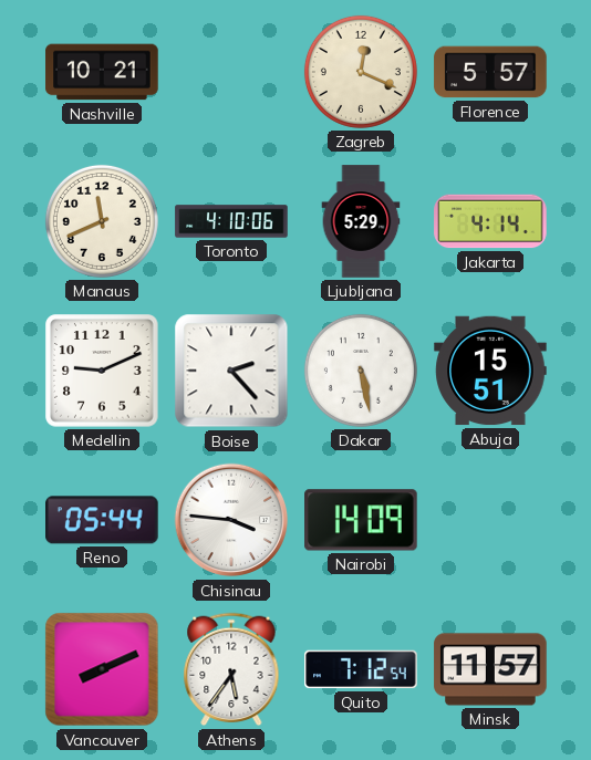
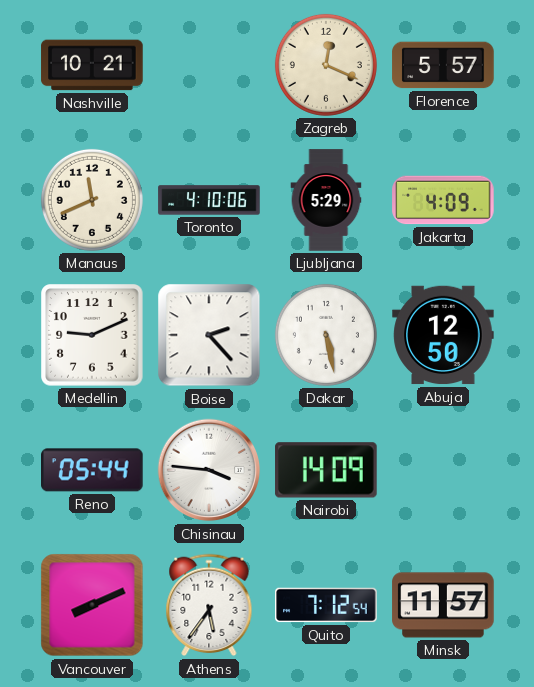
Jakarta: 4:14 -> 4:09 (443, 200)
Abuja: 15:51 -> 12:50 (443, 335)
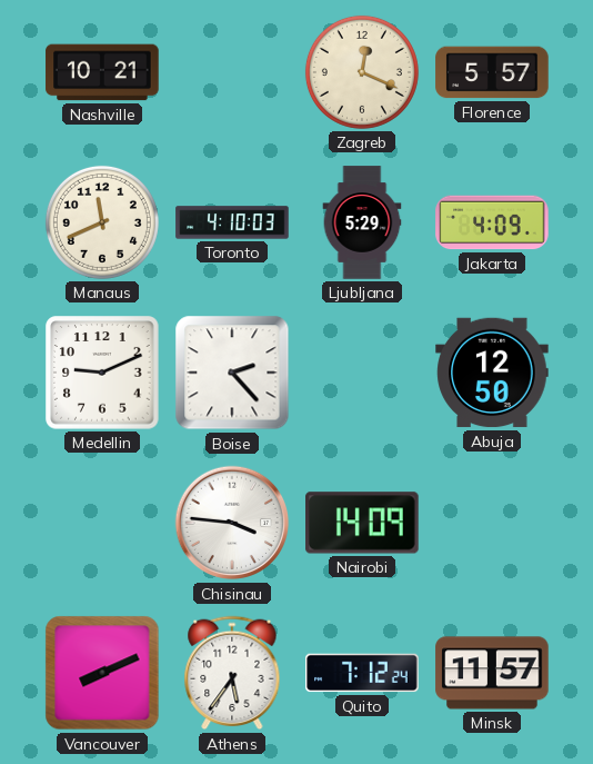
Toronto: 4:10:06 -> 4:10:03 (232, 222)
Dakar: 5:28 -> none (326, 335)
Reno: 05:44 -> none (93, 470)
Quito: 7:12:54 -> 7:12:24 (362, 673)
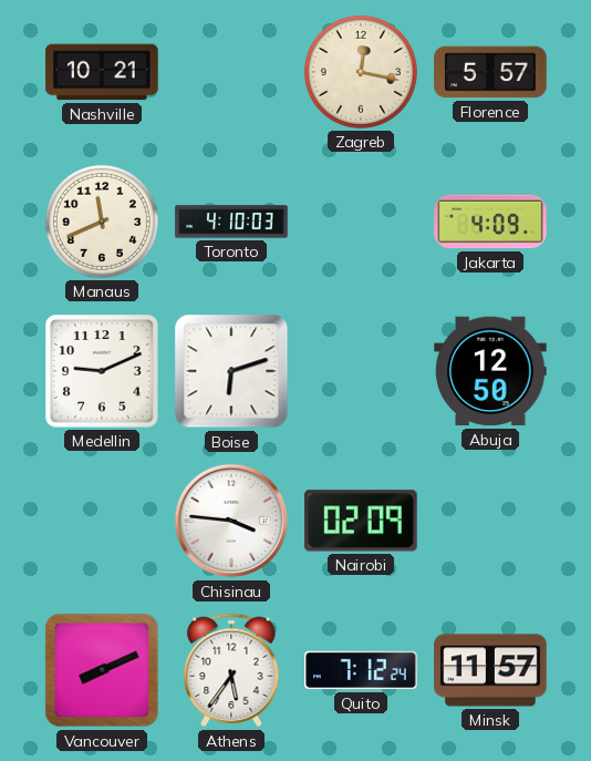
Zagreb: 12:19 -> 12:17 (361, 72)
Ljubljana: 5:29 -> none (362, 222)
Boise: 2:23 -> 6:12 (231, 371)
Nairobi: 14:09 -> 02:09 (361, 521)
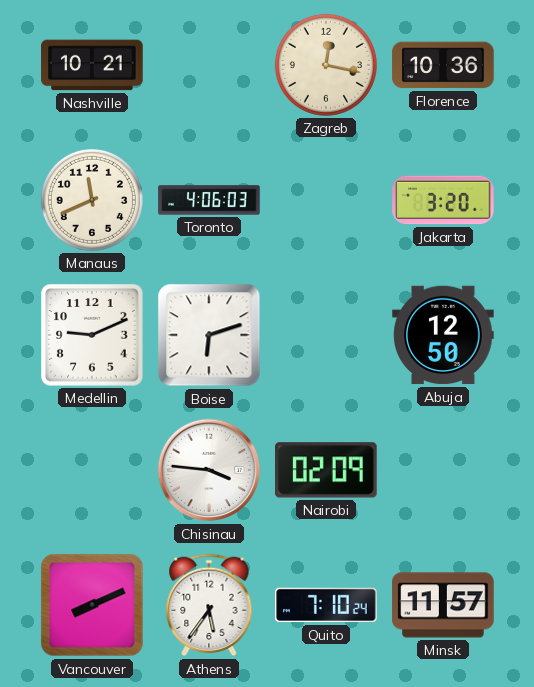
Florence: 5:57 -> 10:36 (443, 65)
Toronto: 4:10 -> 4:06 (209, 200)
Jakarta: 4:09 -> 3:20 (443, 200)
Quito: 7:12 -> 7:10 (326, 605)
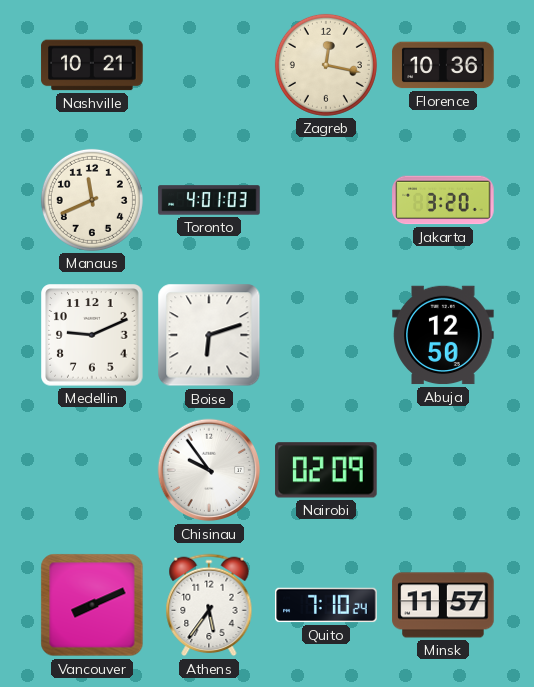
Toronto: 4:06 -> 4:01 (209, 200)
Chisinau: 3:46 -> 9:54 (209, 470)
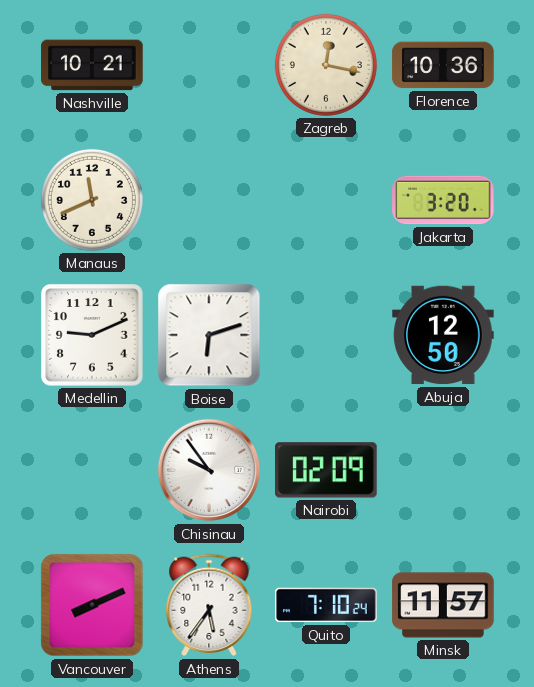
Toronto: 4:01 -> none (209, 200)
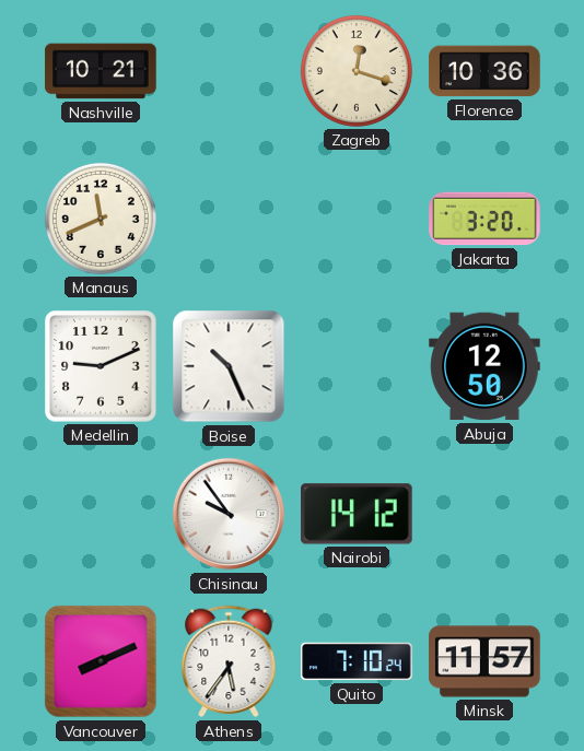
Zagreb: 12:17 -> 12:18 (357, 71)
Boise: 6:12 -> 10:26 (229, 366)
Nairobi: 02:09 -> 14:12 (357, 514)
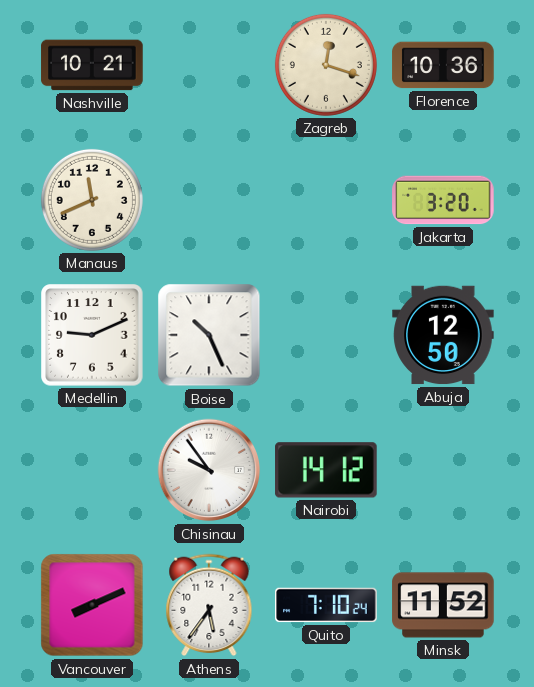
Minsk: 11:57 -> 11:52 (443, 605)
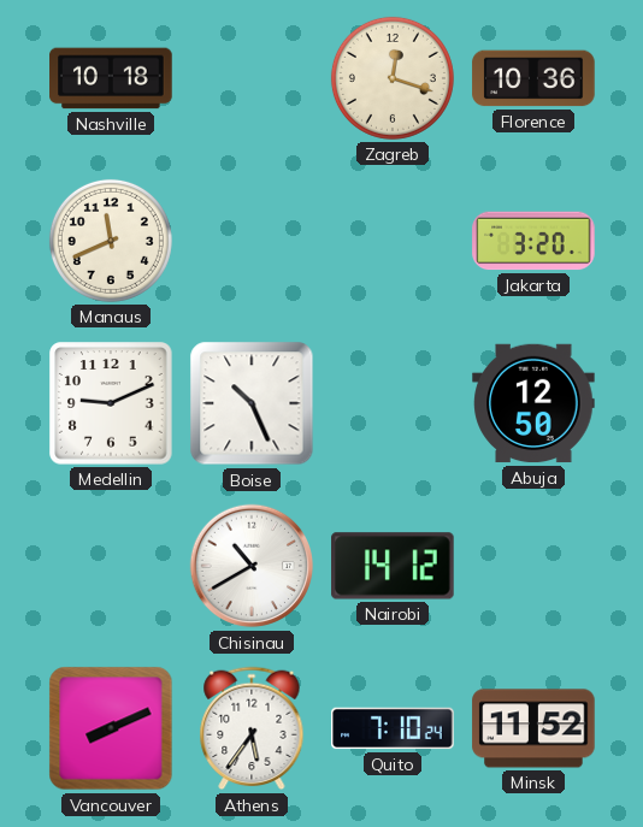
Nashville: 10:21 -> 10:18 (111, 78)
Chisinau: 9:54 -> 10:40 (252, 566)
